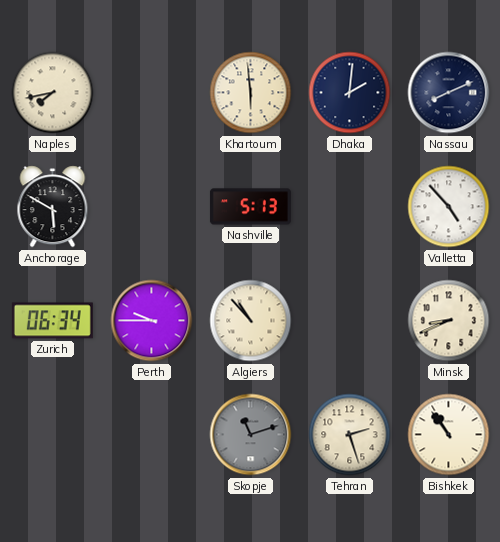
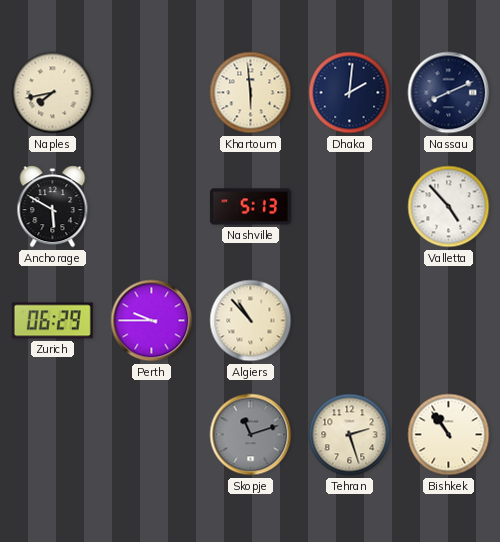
Zurich: 06:34 -> 06:29 (52, 321)
Minsk: 8:41 -> none (449, 321)
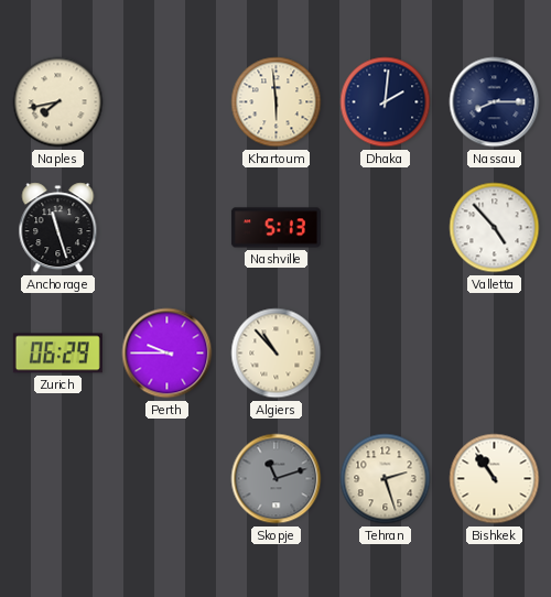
Nassau: 8:11 -> 8:15 (495, 102)
Anchorage: 5:50 -> 11:27 (58, 228)
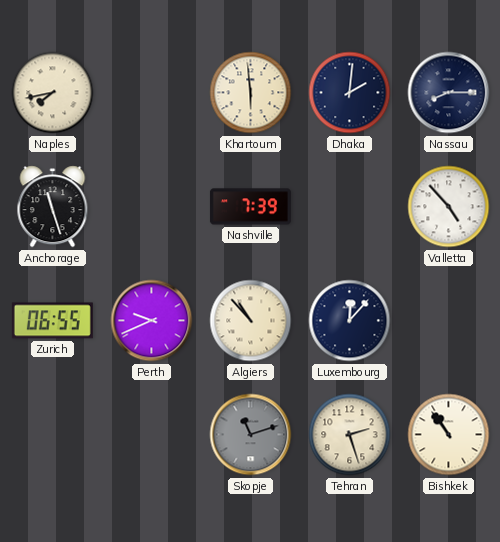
Nashville: 5:13 -> 7:39 (250, 207)
Zurich: 06:29 -> 06:55 (52, 321)
Perth: 9:45 -> 9:41 (152, 321)
Luxembourg: none -> 12:07 (350, 321)
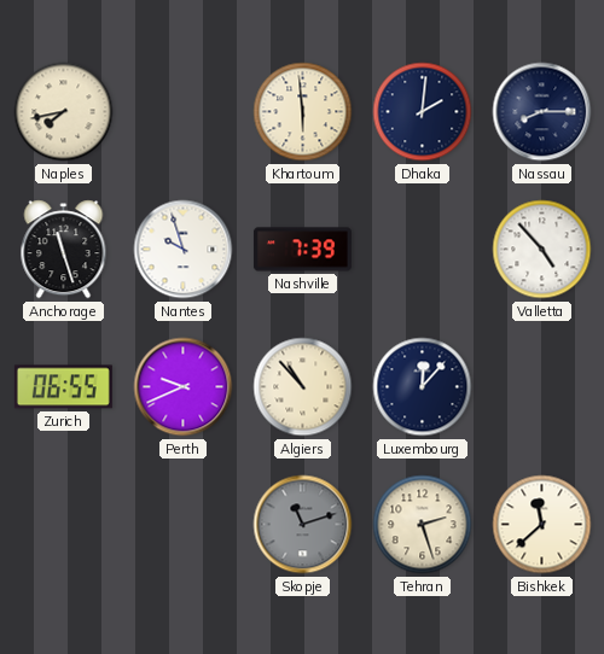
Nantes: none -> 9:57 (184, 250)
Bishkek: 10:54 -> 11:38 (542, 525)
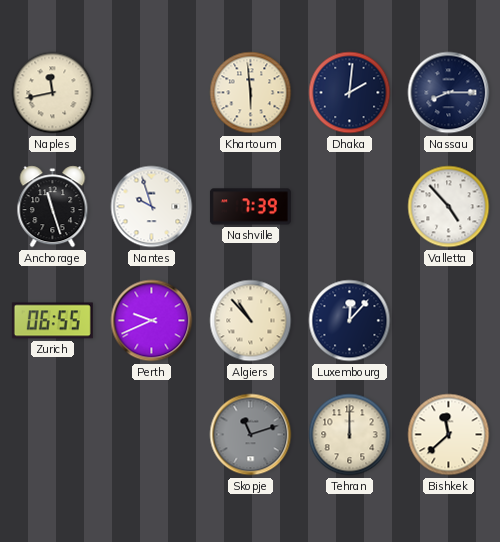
Naples: 7:43 -> 11:43 (53, 93)
Tehran: 2:27 -> 12:00 (350, 435)
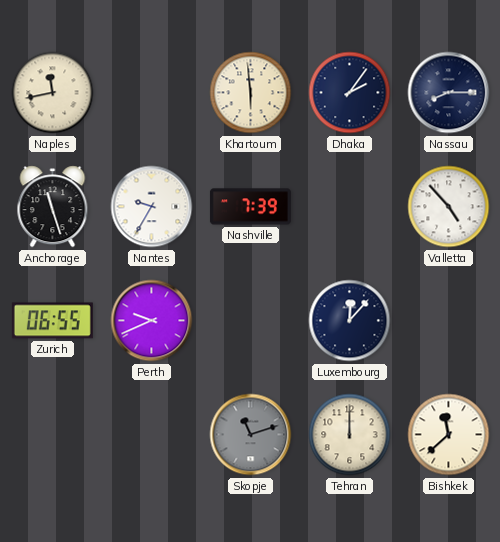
Dhaka: 2:01 -> 2:06 (350, 93)
Nantes: 9:57 -> 9:35 (152, 207)
Algiers: 10:53 -> none (251, 321)
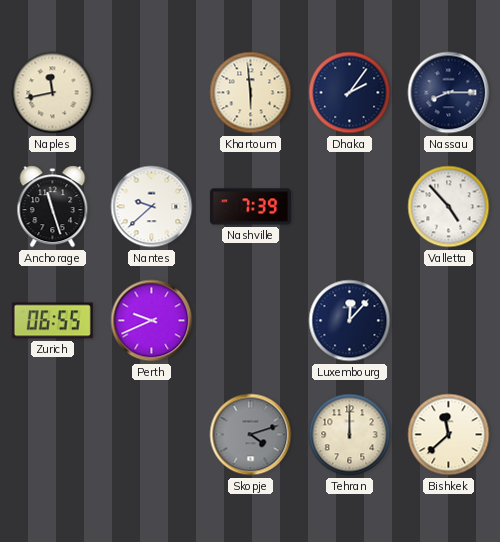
Nantes: 9:35 -> 9:38 (152, 207)
Skopje: 11:12 -> 4:12 (251, 435)
